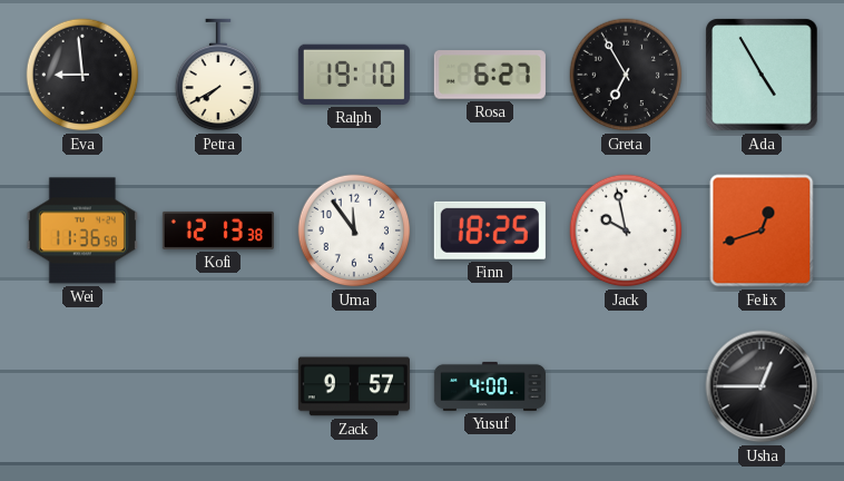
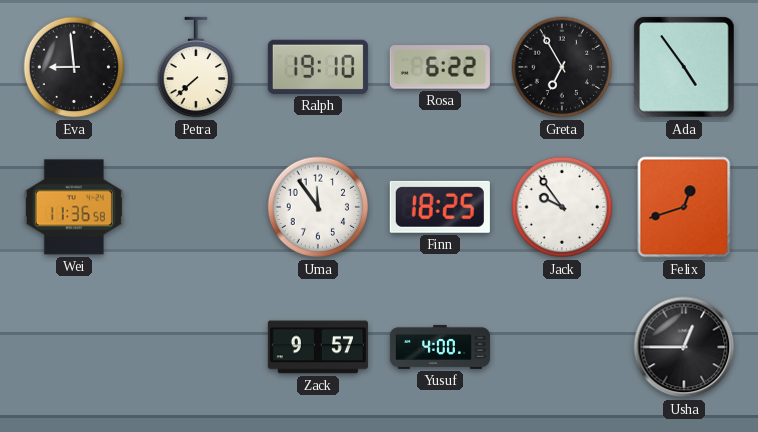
Petra: 7:40 -> 7:38 (196, 67)
Rosa: 6:27 -> 6:22 (440, 67)
Ada: 4:55 -> 4:54 (684, 67)
Kofi: 12:13 -> none (218, 230)
Jack: 9:58 -> 9:54 (562, 207)
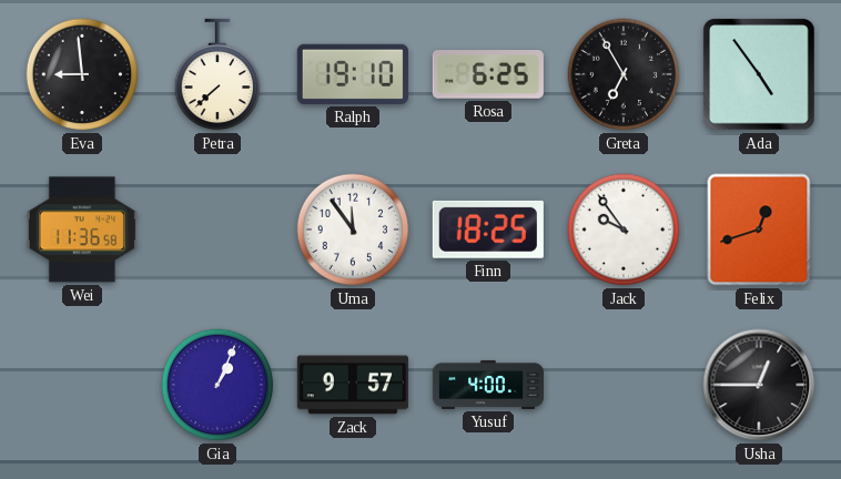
Rosa: 6:22 -> 6:25 (488, 74)
Gia: none -> 1:04 (217, 385)
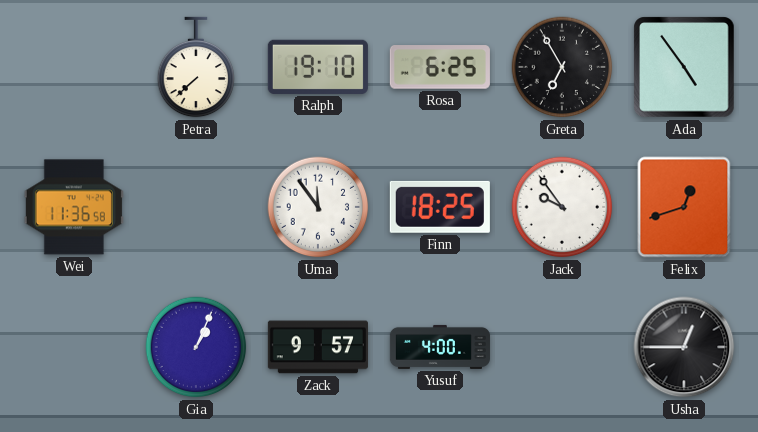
Eva: 8:59 -> none (82, 74)
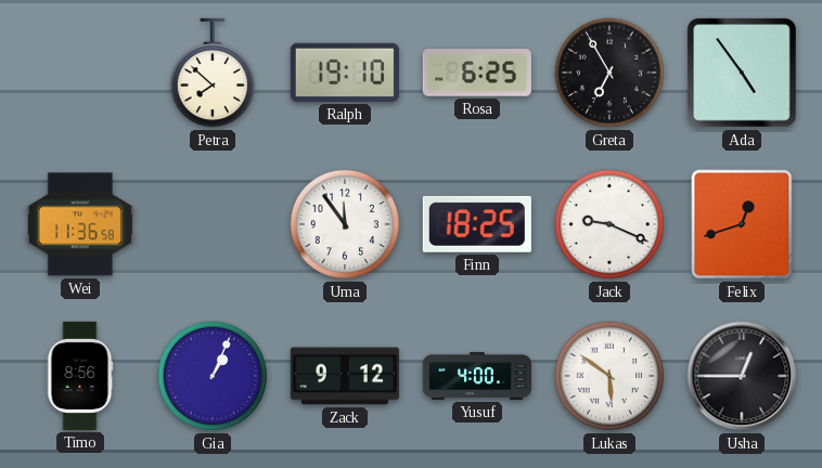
Petra: 7:38 -> 7:52 (213, 73)
Jack: 9:54 -> 9:19 (609, 224)
Timo: none -> 8:56 (80, 376)
Zack: 9:57 -> 9:12 (345, 376)
Lukas: none -> 5:51 (609, 376)
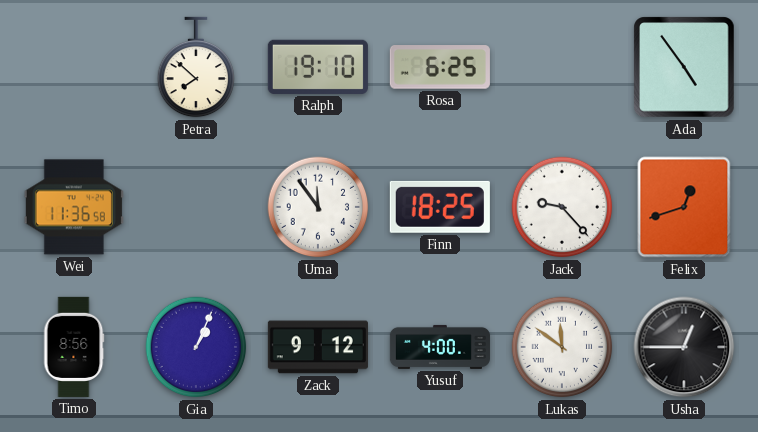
Greta: 6:55 -> none (609, 73)
Jack: 9:19 -> 9:23 (562, 207)
Lukas: 5:51 -> 11:51 (562, 347)
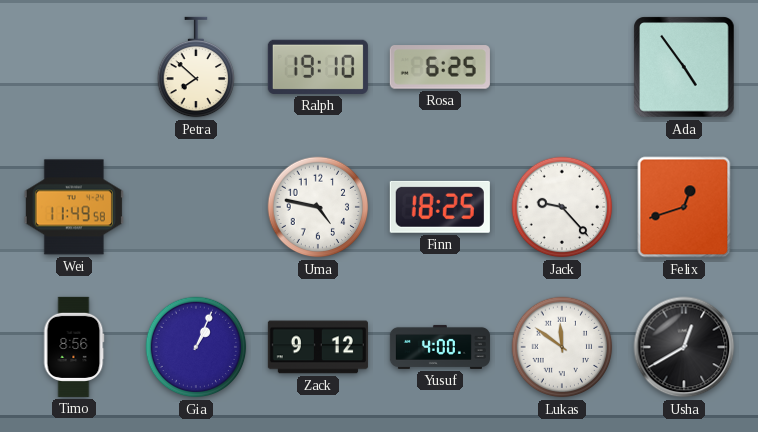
Wei: 11:36 -> 11:49 (74, 207)
Uma: 11:54 -> 4:47 (318, 207)
Usha: 12:45 -> 12:40 (684, 347)
